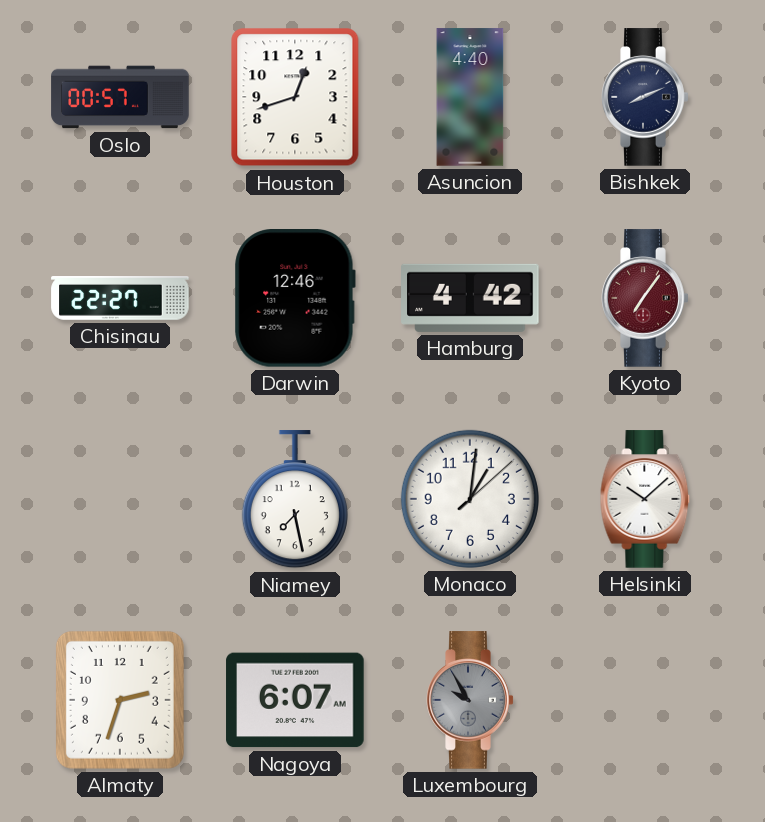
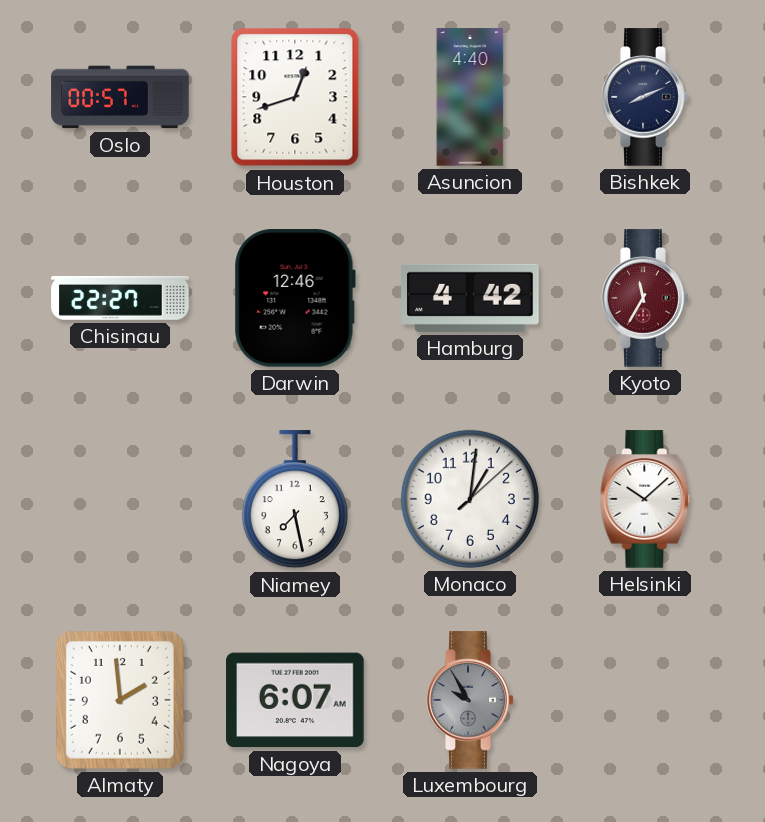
Kyoto: 7:06 -> 11:35 (645, 298)
Almaty: 2:33 -> 1:59 (120, 700)
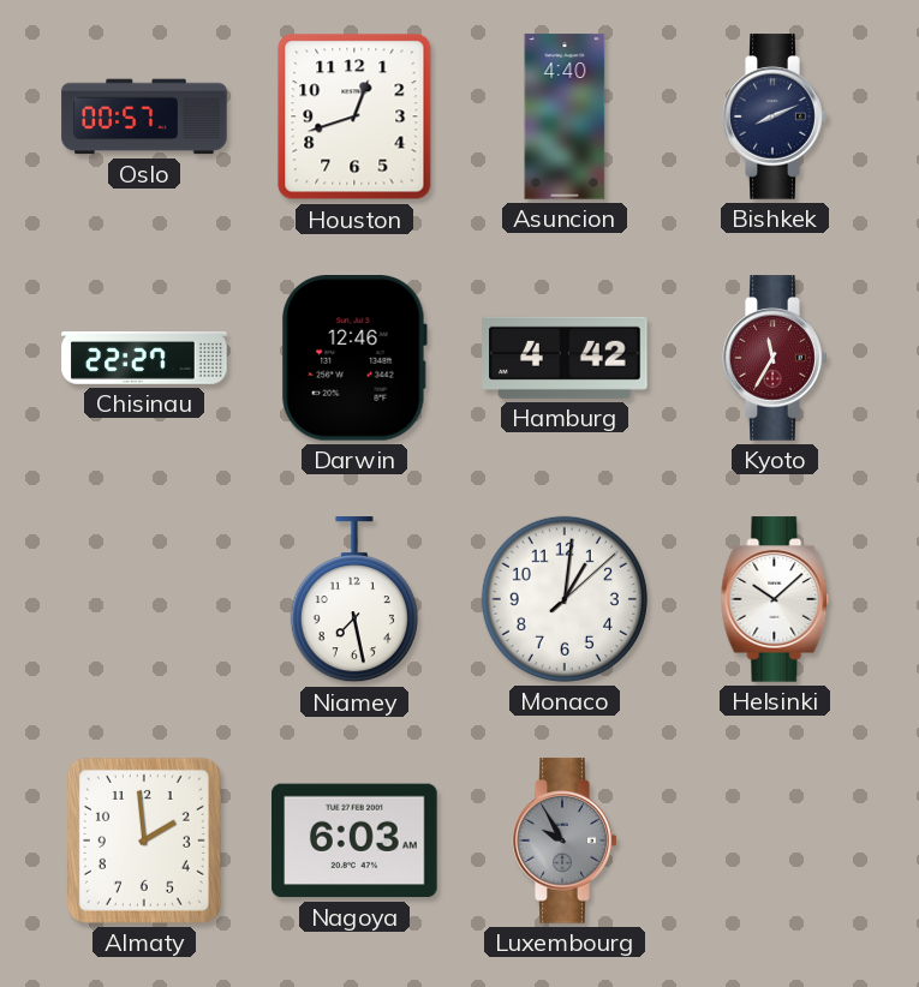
Nagoya: 6:07 -> 6:03 (354, 841)
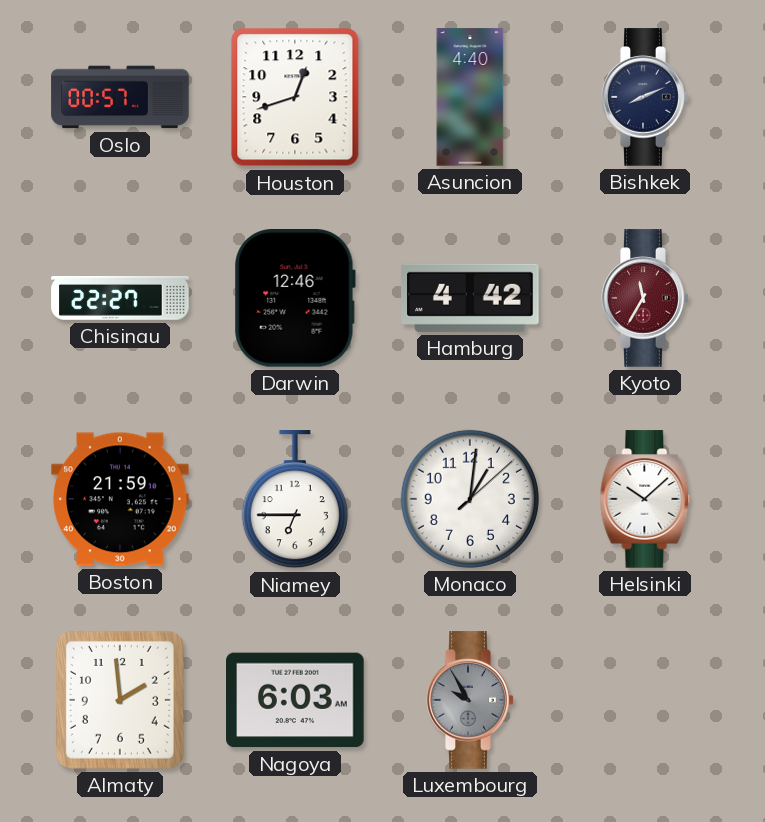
Boston: none -> 21:59 (120, 499)
Niamey: 7:28 -> 6:45 (295, 500)
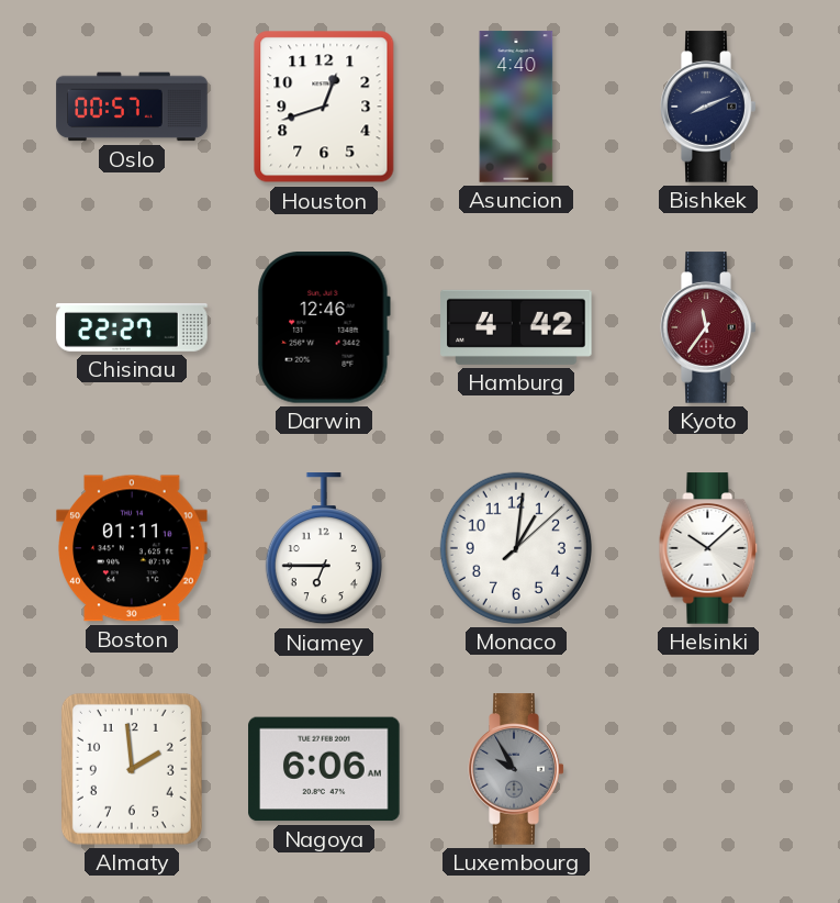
Kyoto: 11:35 -> 11:36 (708, 327)
Boston: 21:59 -> 01:11 (132, 548)
Nagoya: 6:03 -> 6:06 (324, 769)
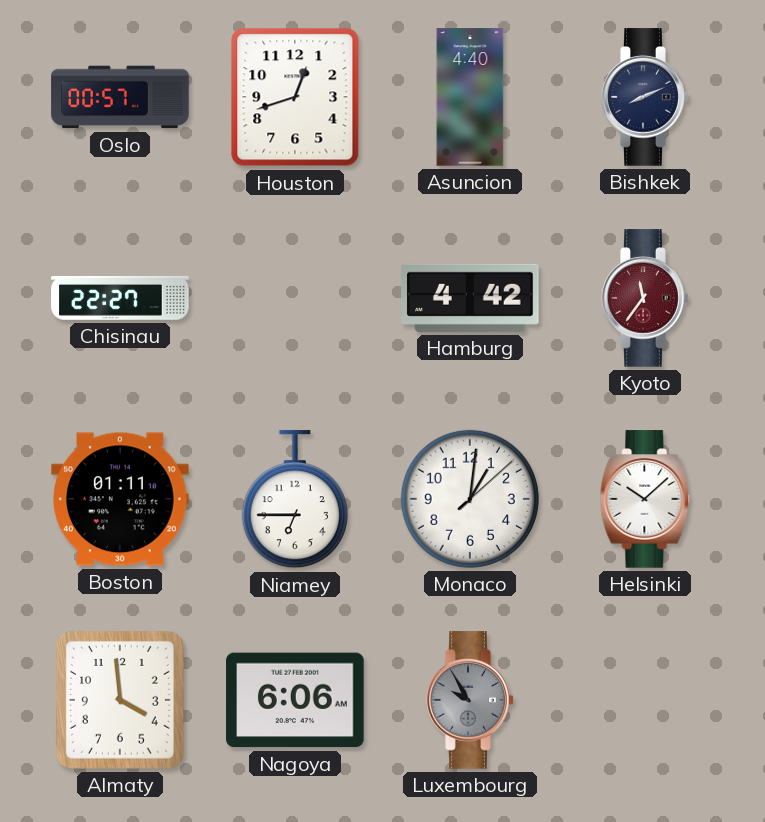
Darwin: 12:46 -> none (324, 328)
Almaty: 1:59 -> 3:59 (120, 700)
